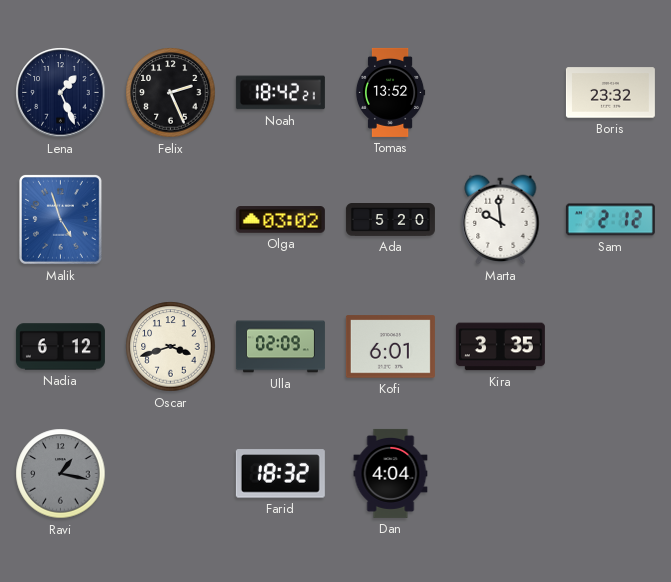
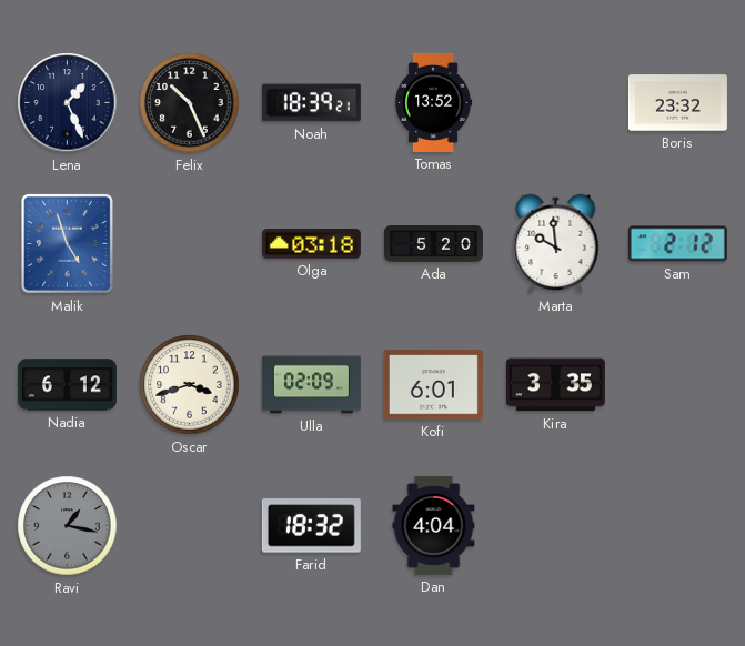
Felix: 2:26 -> 10:26 (190, 103)
Noah: 18:42 -> 18:39 (311, 103)
Olga: 03:02 -> 03:18 (311, 244)
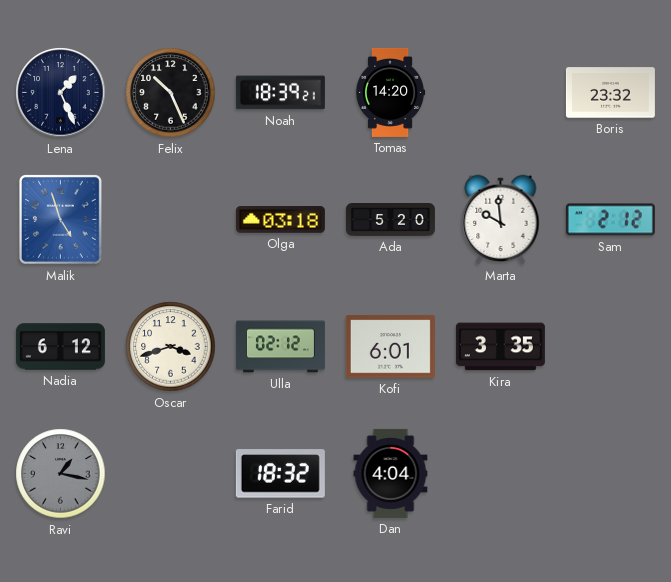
Tomas: 13:52 -> 14:20 (390, 92)
Ulla: 02:09 -> 02:12 (280, 347)
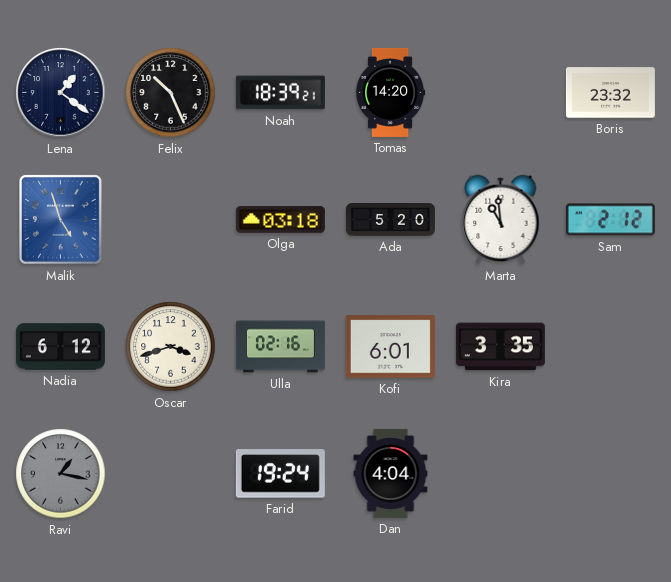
Lena: 1:26 -> 1:21 (61, 93)
Marta: 9:59 -> 10:59 (501, 220)
Ulla: 02:12 -> 02:16 (280, 347)
Farid: 18:32 -> 19:24 (280, 474)
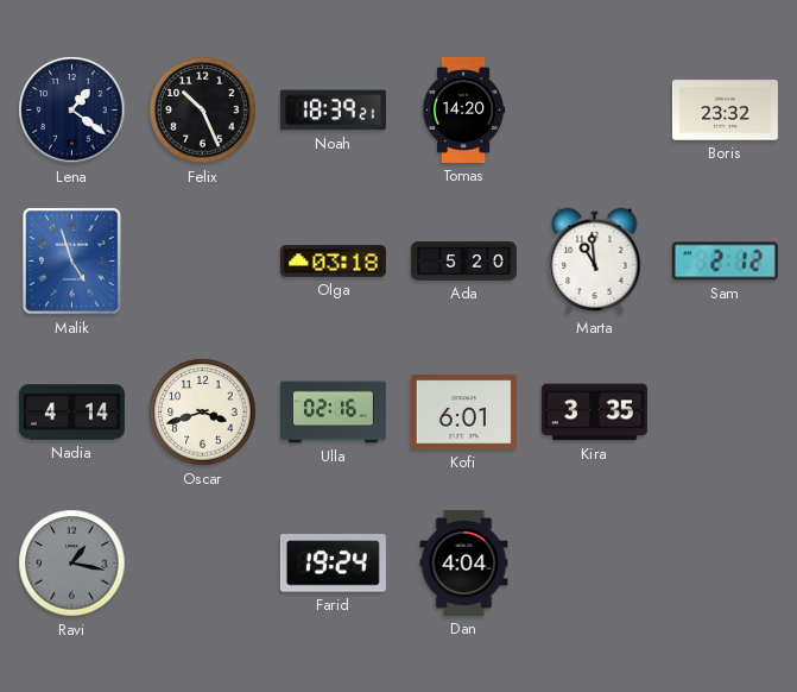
Nadia: 6:12 -> 4:14 (71, 413)
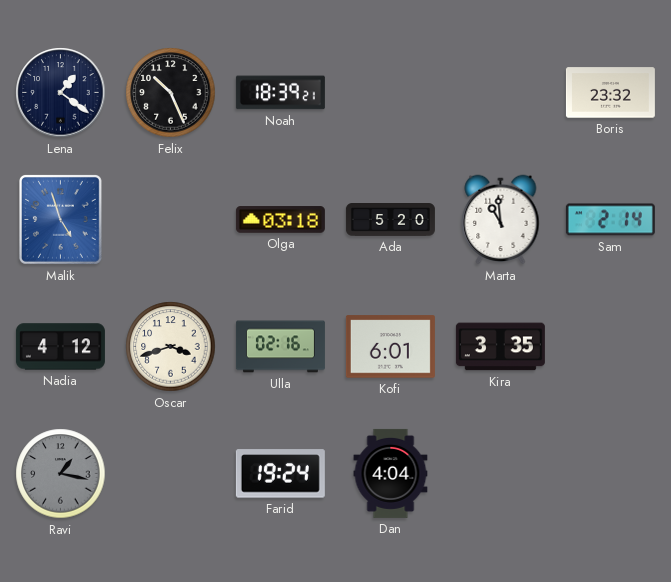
Tomas: 14:20 -> none (463, 109)
Sam: 2:12 -> 2:14 (610, 220)
Nadia: 4:14 -> 4:12 (60, 347)
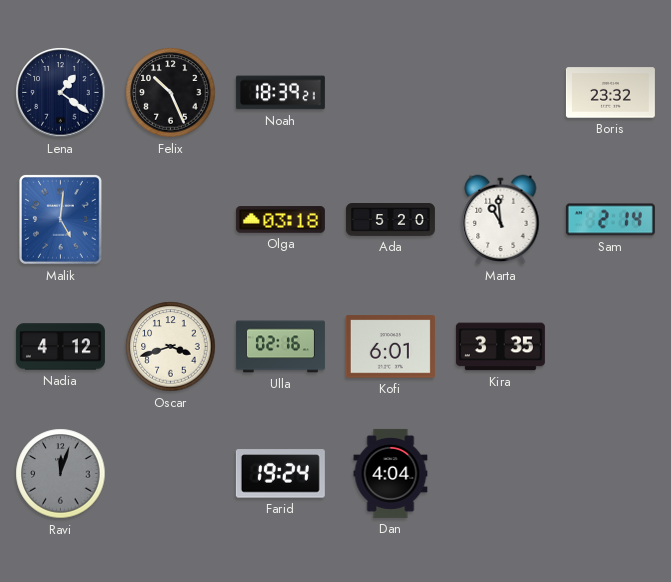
Malik: 4:57 -> 5:01 (61, 220)
Ravi: 1:17 -> 12:03 (61, 474)
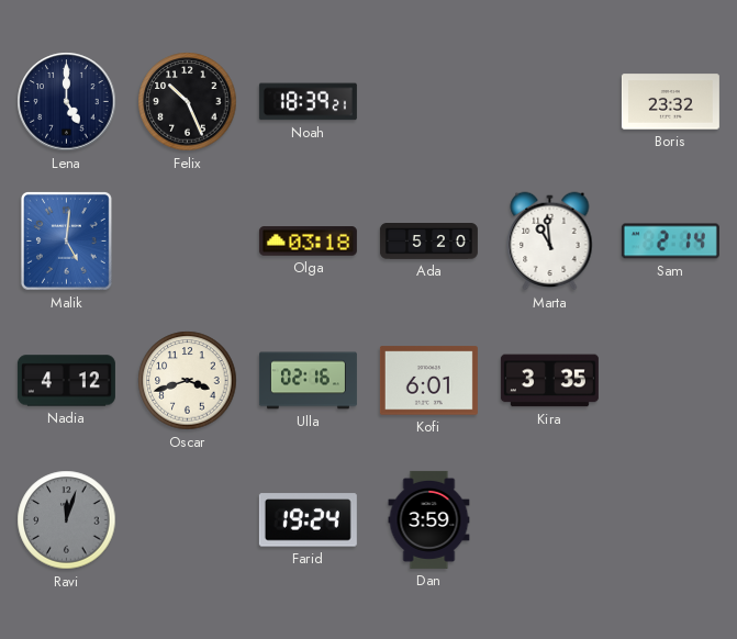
Lena: 1:21 -> 5:00 (67, 102)
Dan: 4:04 -> 3:59 (429, 519)
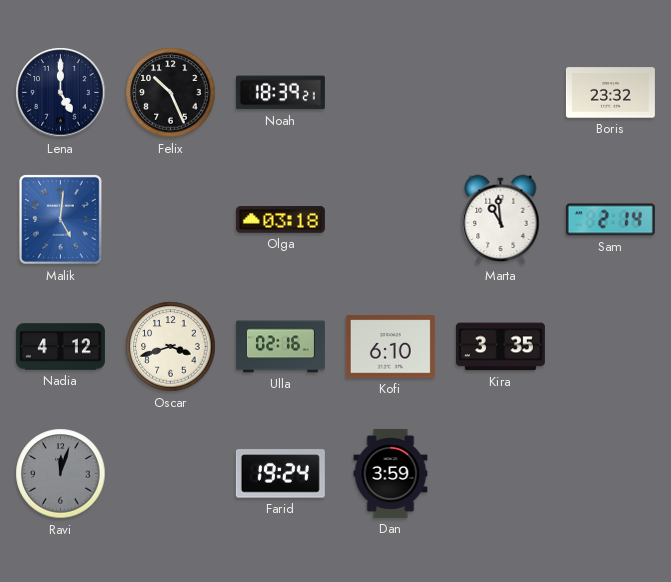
Ada: 5:20 -> none (428, 242)
Kofi: 6:01 -> 6:10 (390, 347)
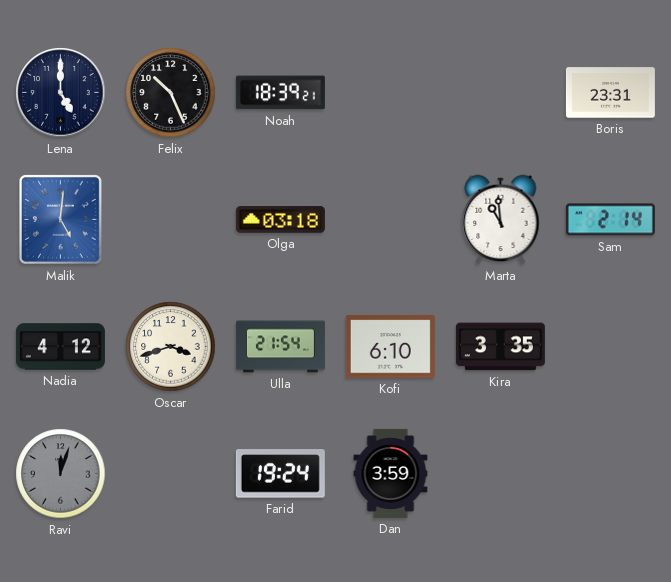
Boris: 23:32 -> 23:31 (610, 93)
Ulla: 02:16 -> 21:54 (280, 347)
